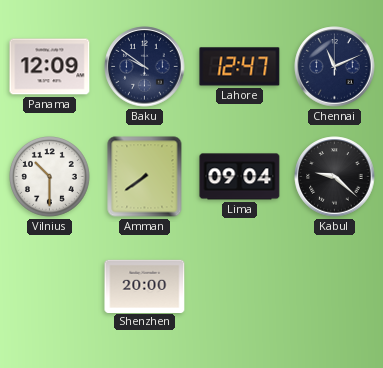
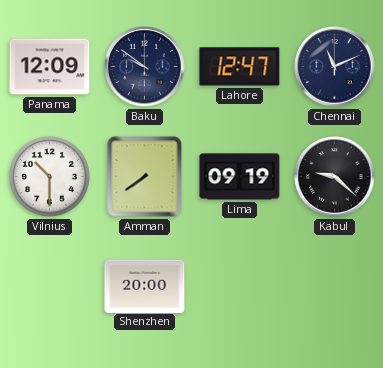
Lima: 09:04 -> 09:19 (240, 177)
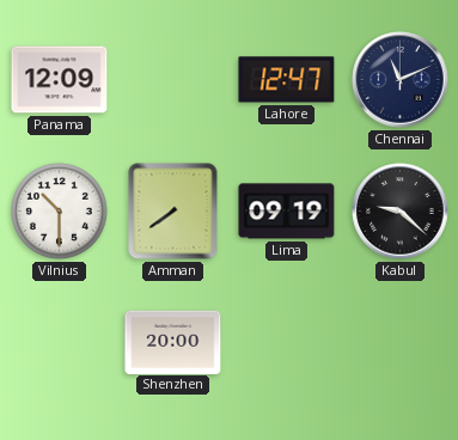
Baku: 9:51 -> none (145, 67)
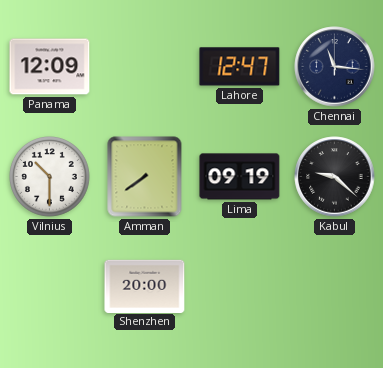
Chennai: 11:11 -> 11:16 (335, 67)
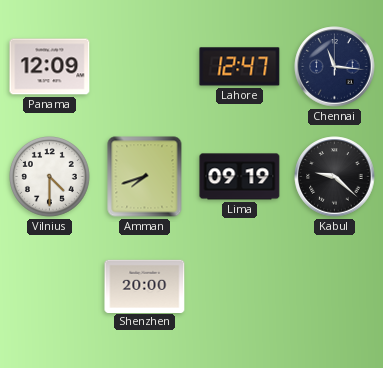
Vilnius: 10:30 -> 4:30 (50, 177)
Amman: 7:39 -> 7:42 (145, 177)
